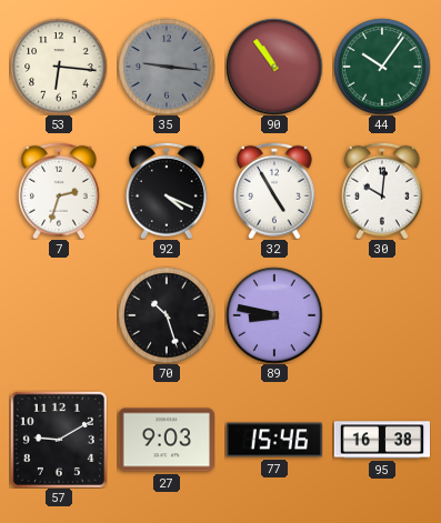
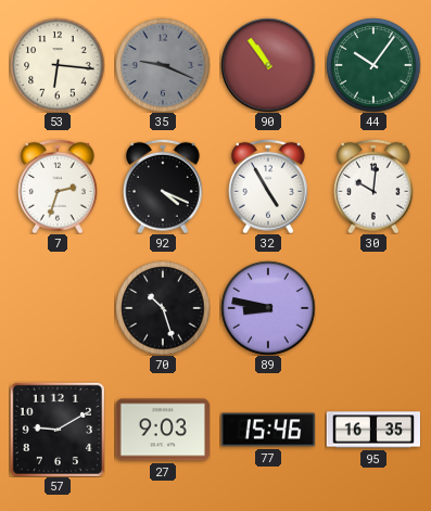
35: 9:16 -> 9:19 (163, 65)
95: 16:38 -> 16:35 (372, 430)
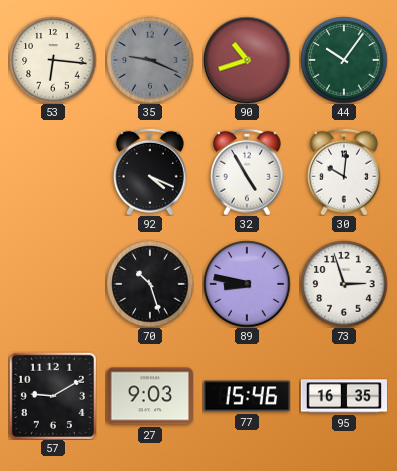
90: 10:54 -> 10:42 (247, 60)
7: 2:33 -> none (58, 187)
73: none -> 2:57 (344, 284)
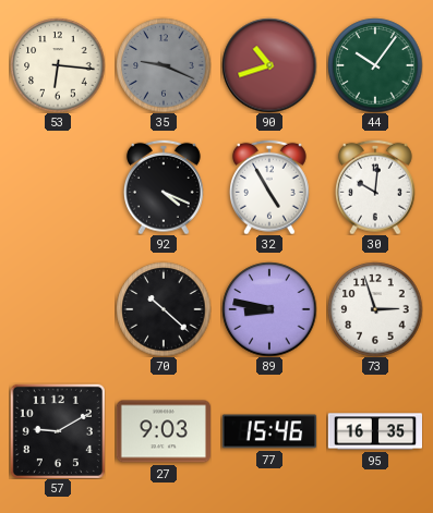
70: 10:27 -> 10:22 (164, 309)
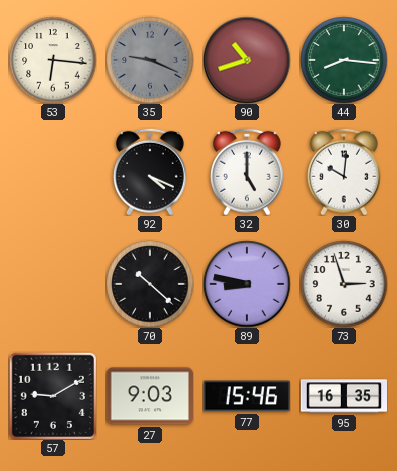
44: 10:06 -> 8:16 (344, 60)
32: 4:55 -> 5:00 (247, 172)
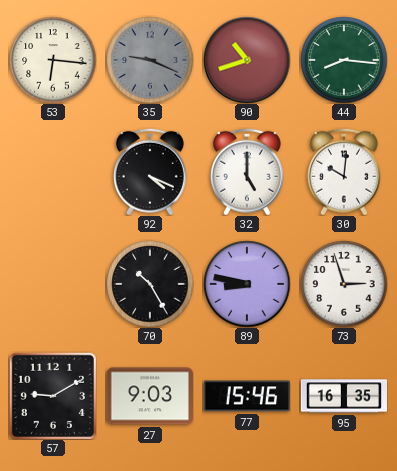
70: 10:22 -> 10:25 (150, 284)
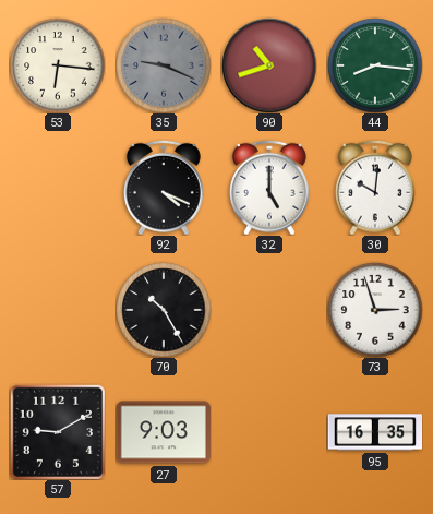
89: 8:47 -> none (247, 284)
77: 15:46 -> none (246, 396)
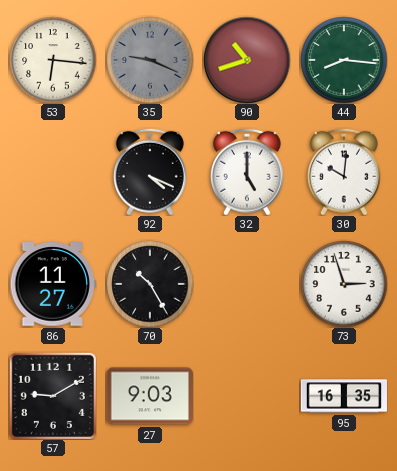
86: none -> 11:27 (53, 284)
